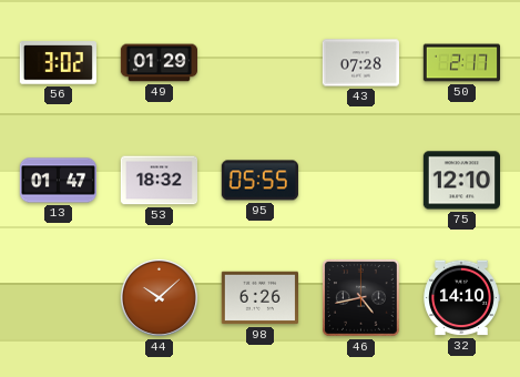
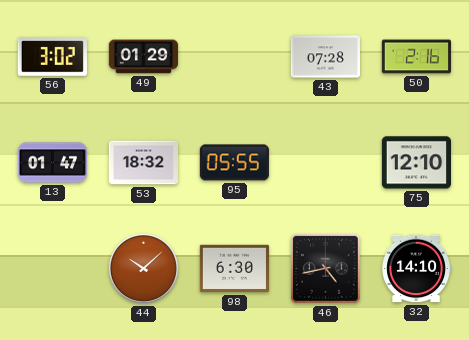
50: 2:17 -> 2:16 (416, 57)
98: 6:26 -> 6:30 (234, 269)
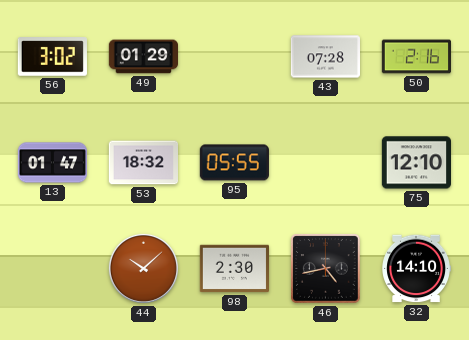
98: 6:30 -> 2:30 (234, 269)
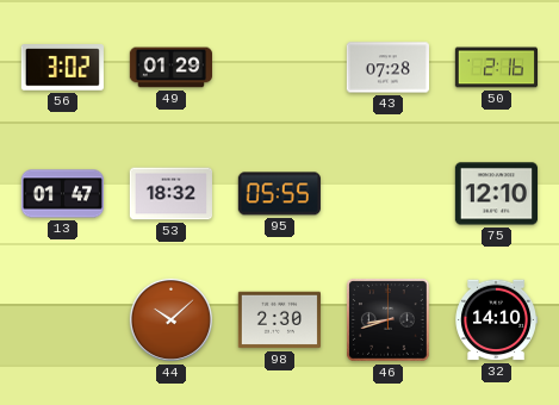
46: 4:43 -> 8:42 (389, 320)
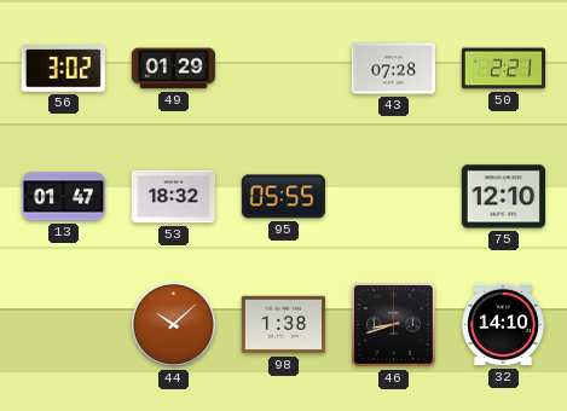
50: 2:16 -> 2:21 (503, 69)
98: 2:30 -> 1:38 (283, 325)
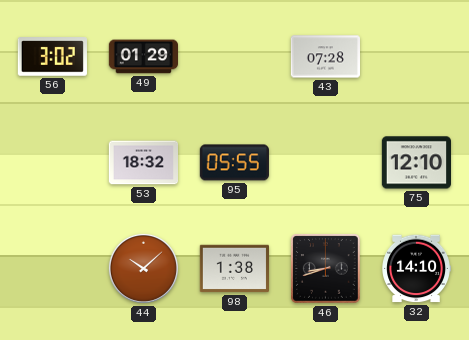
50: 2:21 -> none (503, 69)
13: 01:47 -> none (63, 197)
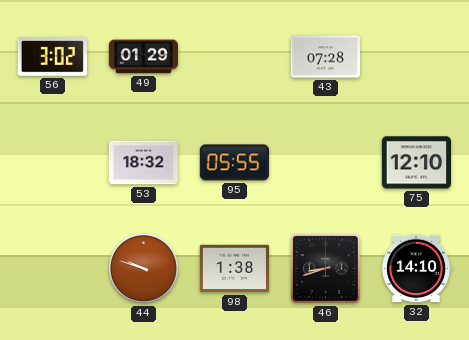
44: 10:08 -> 9:48 (143, 268)
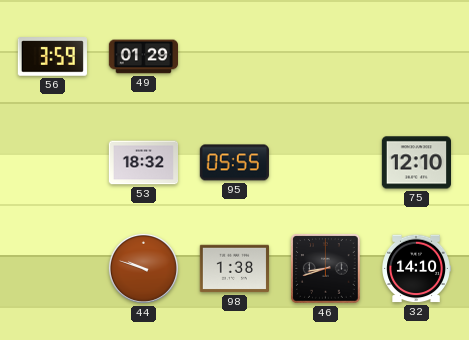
56: 3:02 -> 3:59 (52, 57)
43: 07:28 -> none (325, 57)
